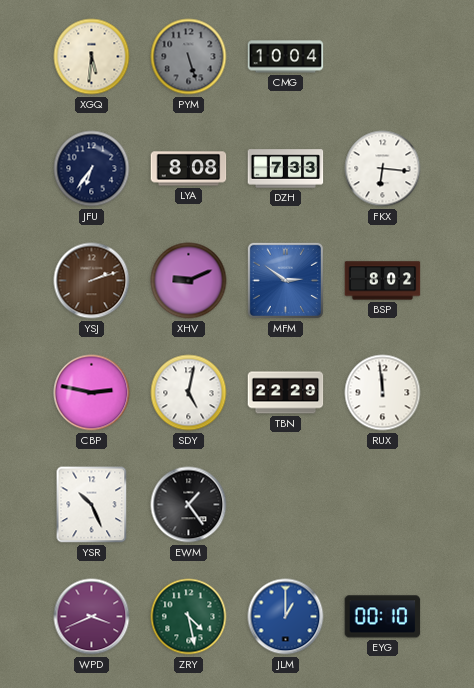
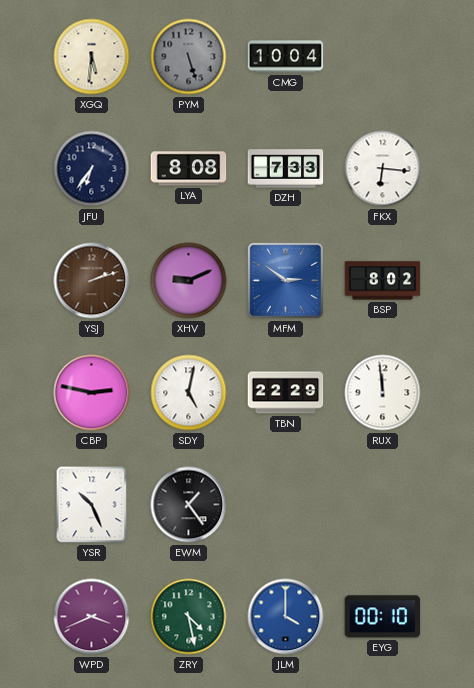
JLM: 1:00 -> 4:00 (286, 617)
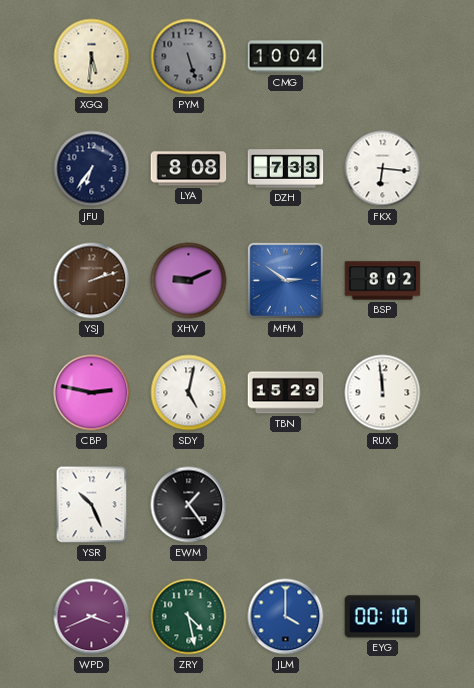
TBN: 22:29 -> 15:29 (286, 393)
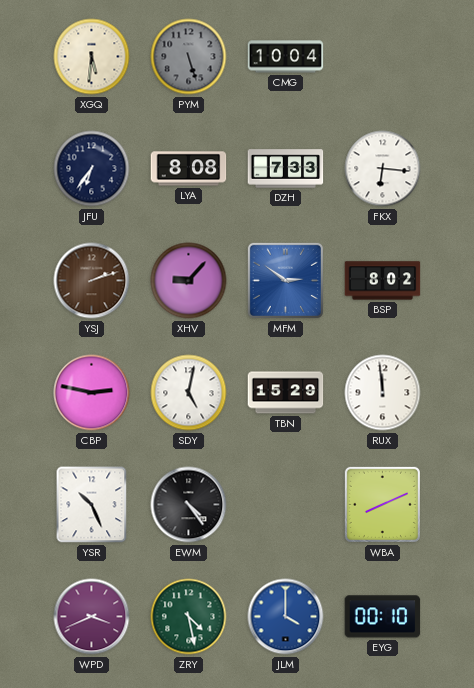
XHV: 9:11 -> 9:07 (189, 281)
EWM: 1:24 -> 4:24 (189, 505)
WBA: none -> 8:11 (382, 504)
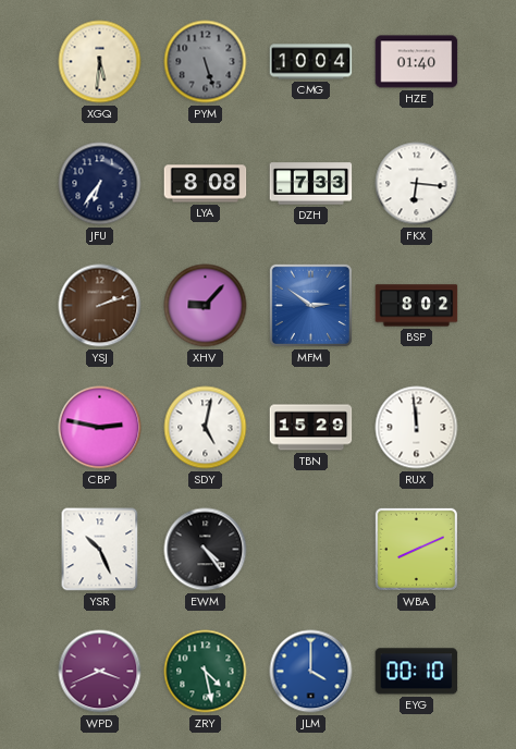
HZE: none -> 01:40 (417, 62)
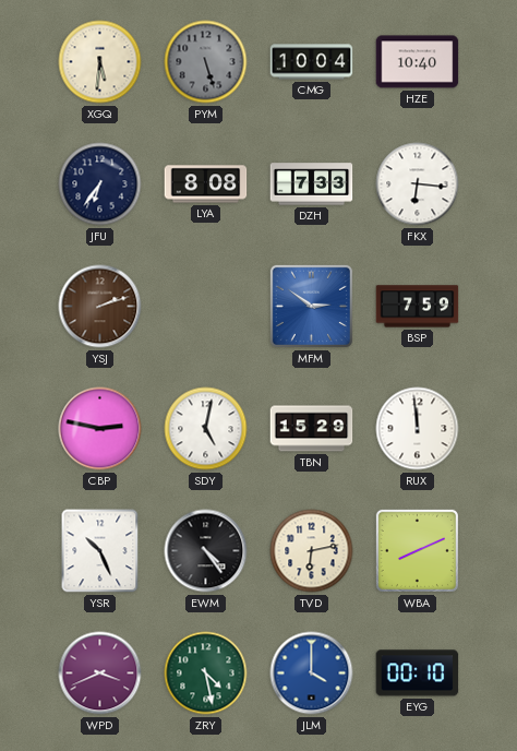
HZE: 01:40 -> 10:40 (418, 62)
XHV: 9:07 -> none (206, 306)
BSP: 8:02 -> 7:59 (418, 307)
TVD: none -> 6:13 (312, 551)
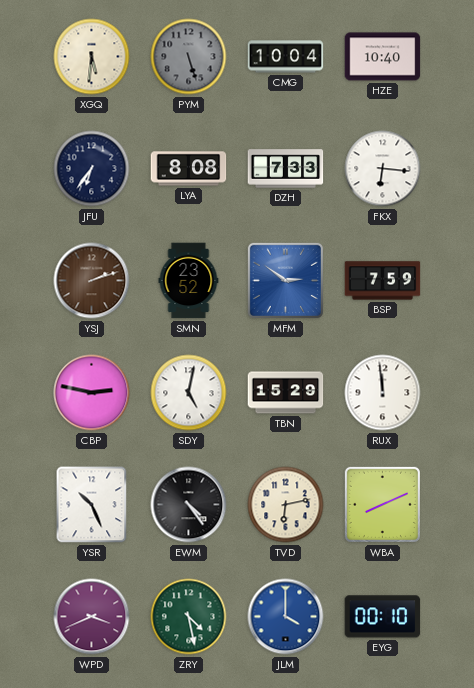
SMN: none -> 23:52 (189, 281)
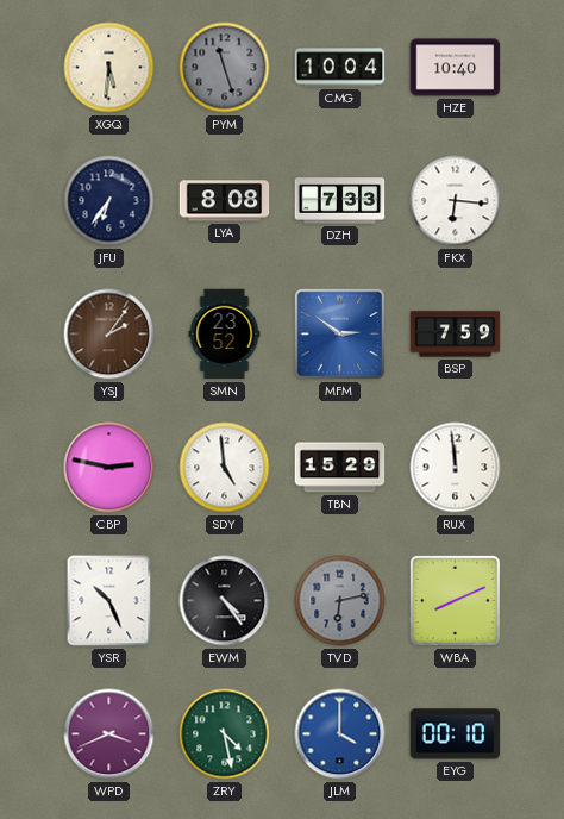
PYM: 5:27 -> 11:27 (225, 68)
YSJ: 2:12 -> 2:06 (109, 335)
SDY: 5:02 -> 4:59 (225, 468)
TVD dial: cream -> grey (340, 601)
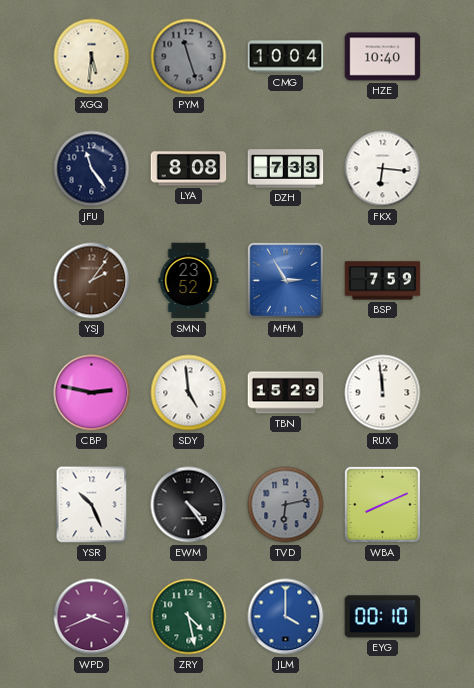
JFU: 6:36 -> 11:24 (92, 169)
MFM: 2:51 -> 2:55 (285, 280)
